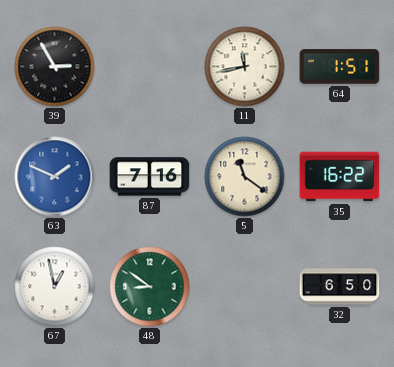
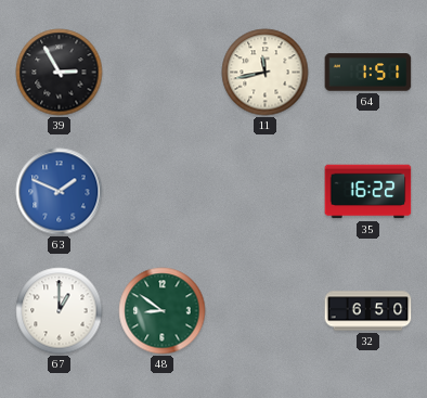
87: 7:16 -> none (150, 177)
5: 11:21 -> none (245, 177)
67: 12:58 -> 1:00 (60, 311)
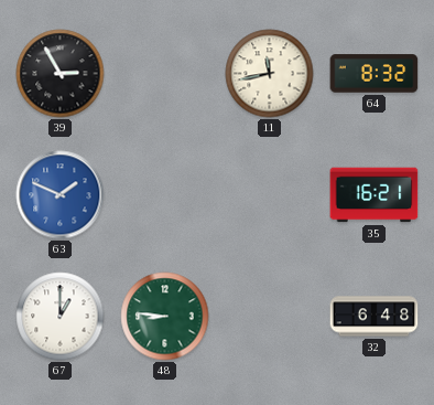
64: 1:51 -> 8:32 (375, 74)
35: 16:22 -> 16:21 (375, 195)
48: 8:51 -> 8:46 (165, 317)
32: 6:50 -> 6:48 (375, 317)
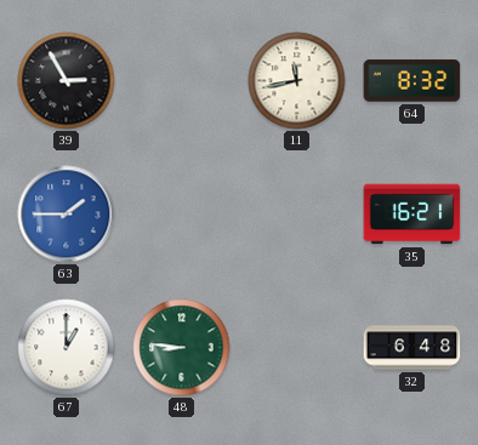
63: 1:49 -> 1:45 (67, 215)
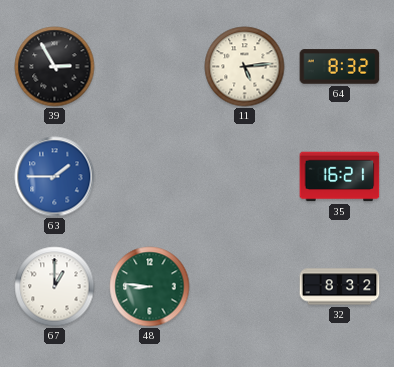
11: 11:43 -> 5:14 (245, 67)
32: 6:48 -> 8:32 (340, 287)
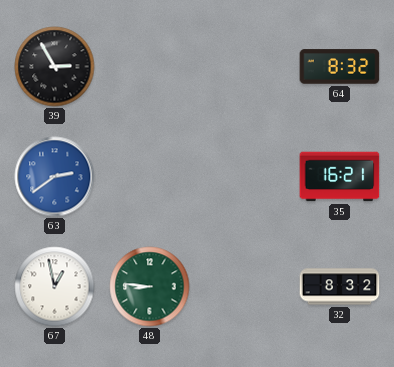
11: 5:14 -> none (245, 67)
63: 1:45 -> 2:39 (55, 177)
67: 1:00 -> 12:58 (55, 287)
